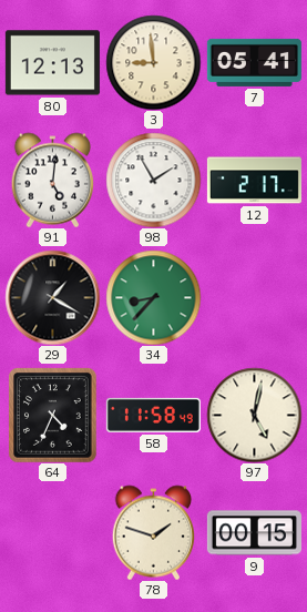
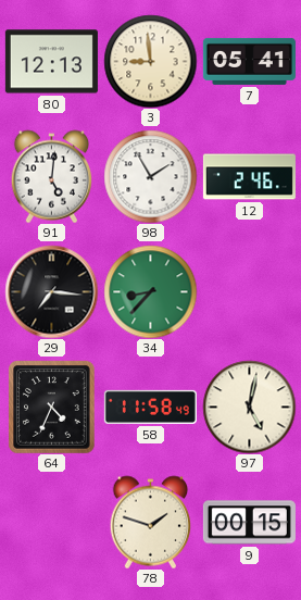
12: 2:17 -> 2:46 (249, 177)
29: 1:20 -> 7:16 (51, 291)
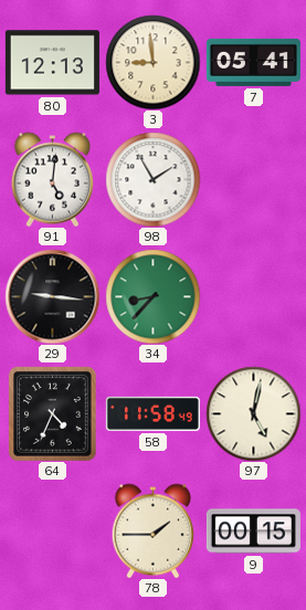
12: 2:46 -> none (249, 177)
29: 7:16 -> 9:16 (52, 296)
78: 1:48 -> 1:45 (154, 530)
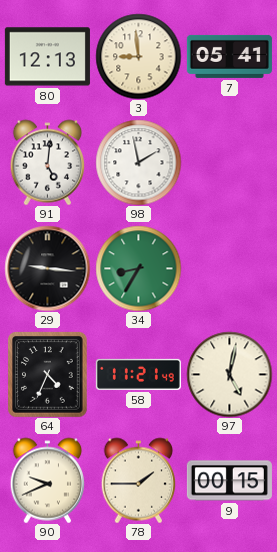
98: 1:55 -> 1:58 (138, 162)
34: 8:37 -> 8:35 (138, 268)
58: 11:58 -> 11:21 (138, 374)
90: none -> 9:41 (48, 480)
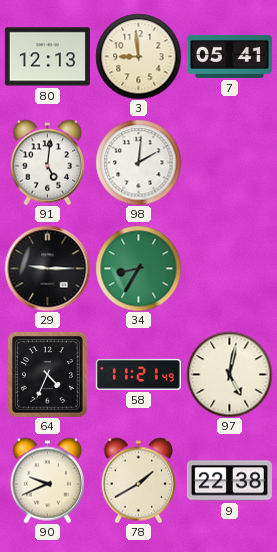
98: 1:58 -> 2:01 (138, 162)
29: 9:16 -> 9:15 (47, 268)
78: 1:45 -> 1:40 (139, 480)
9: 00:15 -> 22:38 (229, 481)
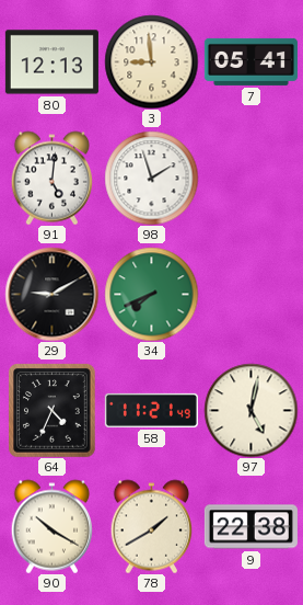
98: 2:01 -> 1:57 (151, 178)
29: 9:15 -> 9:10 (51, 294)
34: 8:35 -> 7:41 (151, 294)
90: 9:41 -> 10:20 (53, 526)
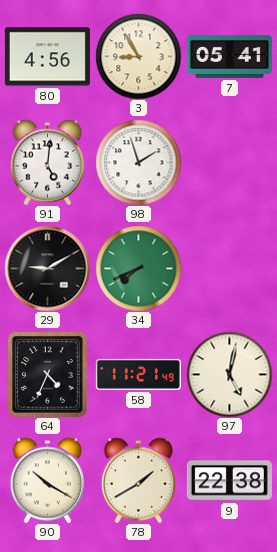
80: 12:13 -> 4:56 (47, 57)
3: 8:59 -> 8:55 (138, 56)
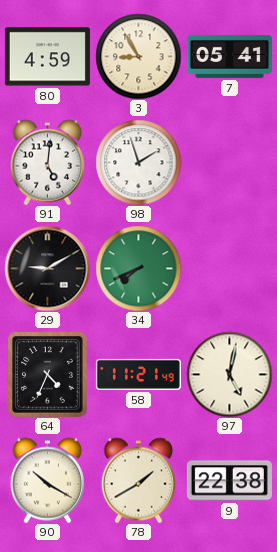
80: 4:56 -> 4:59 (47, 57)
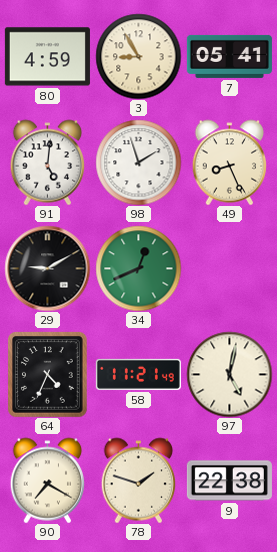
49: none -> 8:26 (230, 162)
34: 7:41 -> 12:41 (138, 268)
90: 10:20 -> 7:20 (48, 480)
78: 1:40 -> 1:48 (139, 480)
